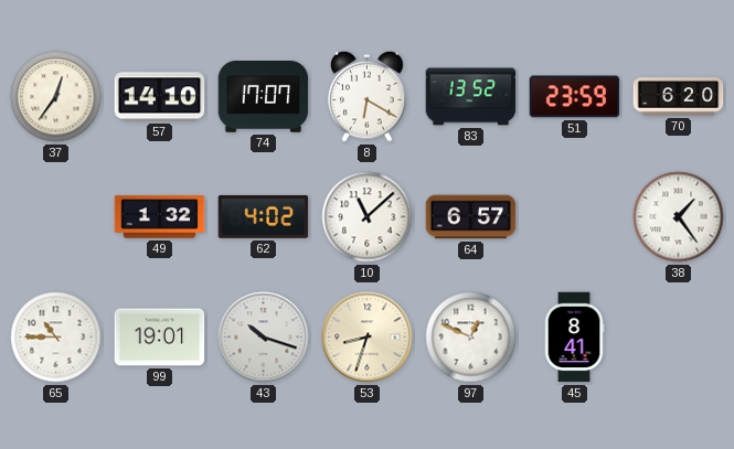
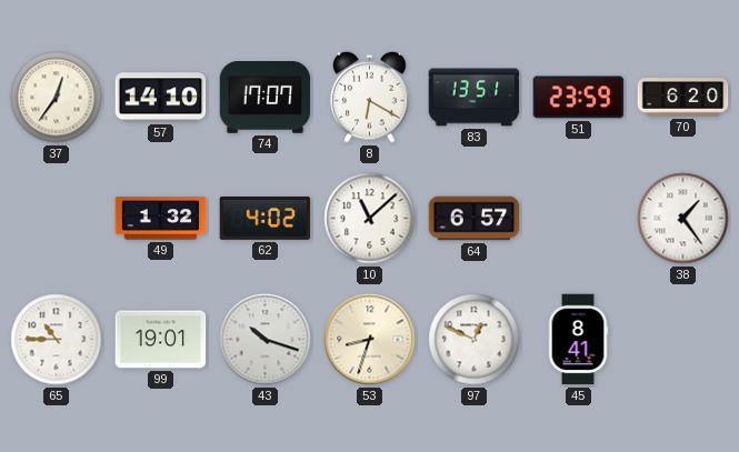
83: 13:52 -> 13:51 (475, 98)
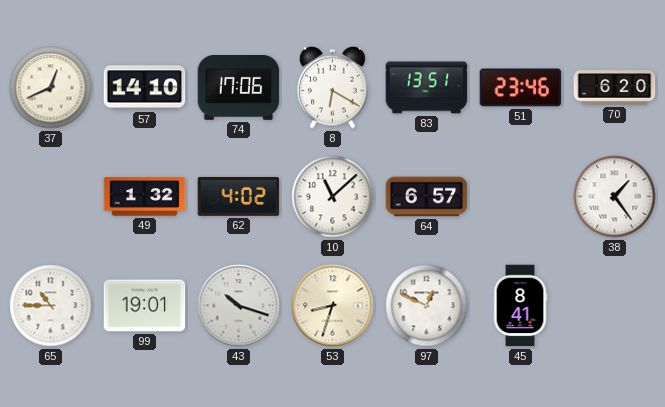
37: 12:36 -> 12:41 (51, 88)
74: 17:07 -> 17:06 (239, 88)
51: 23:59 -> 23:46 (521, 88)
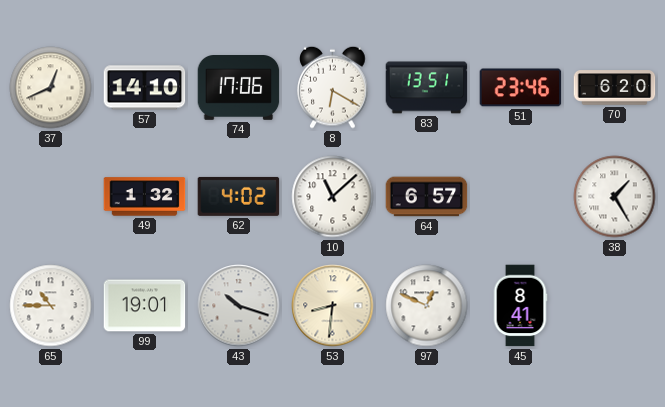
38: 1:24 -> 1:25 (615, 197)
53: 8:33 -> 8:31 (333, 306)
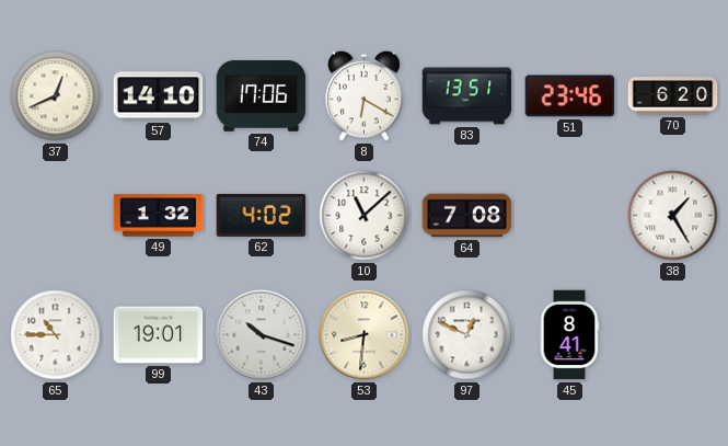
64: 6:57 -> 7:08 (467, 216)
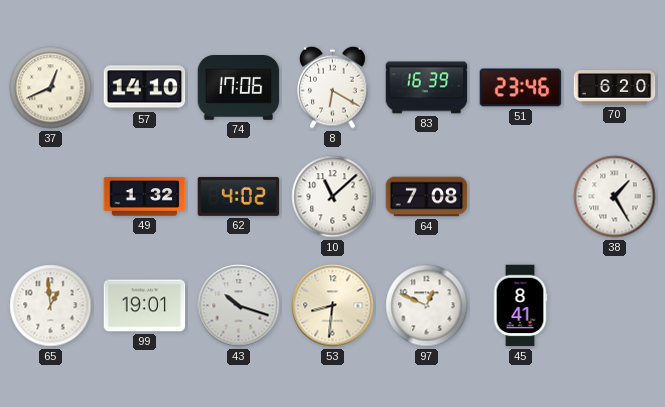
83: 13:51 -> 16:39 (427, 88)
65: 10:45 -> 12:59 (51, 306)
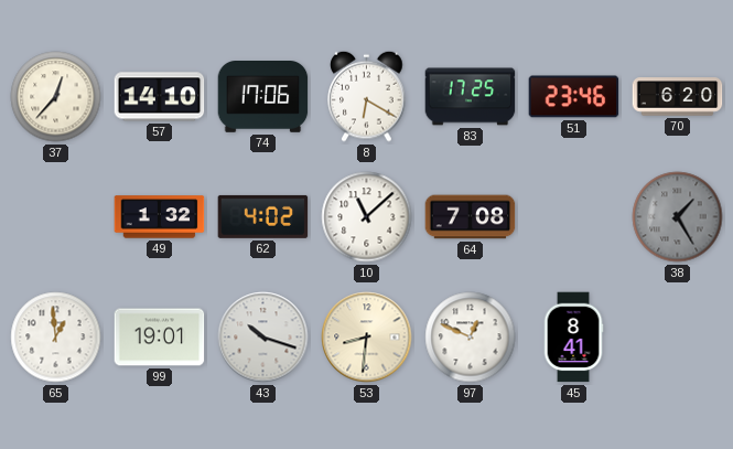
37: 12:41 -> 12:37 (56, 97)
83: 16:39 -> 17:25 (471, 97)
38 dial: white -> grey (678, 217)
